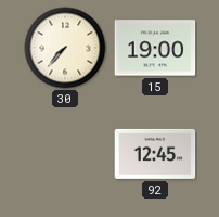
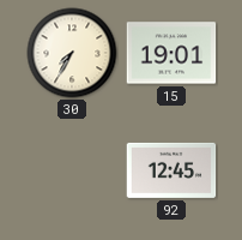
30: 7:37 -> 7:35 (72, 53)
15: 19:00 -> 19:01 (171, 53)
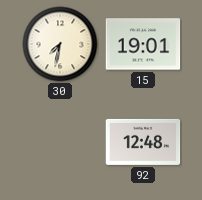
30: 7:35 -> 7:32 (60, 44)
92: 12:45 -> 12:48 (143, 142)
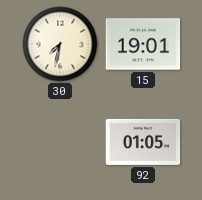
92: 12:48 -> 01:05 (143, 142)
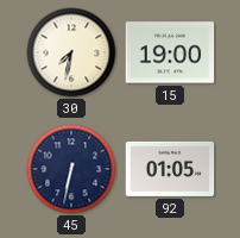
15: 19:01 -> 19:00 (170, 52)
45: none -> 6:32 (71, 169)
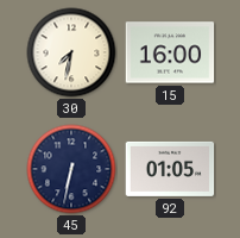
15: 19:00 -> 16:00 (170, 52)
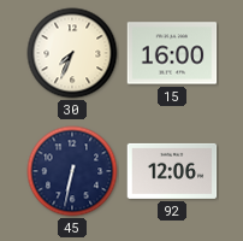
30: 7:32 -> 7:34 (72, 53)
92: 01:05 -> 12:06 (172, 171)
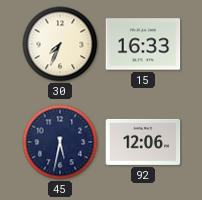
15: 16:00 -> 16:33 (143, 44)
45: 6:32 -> 5:32 (60, 142)
